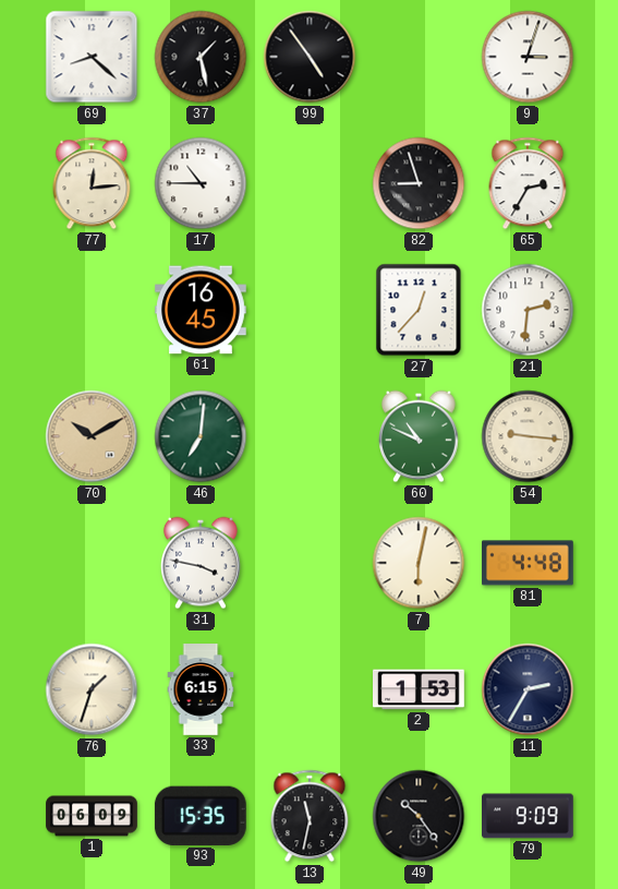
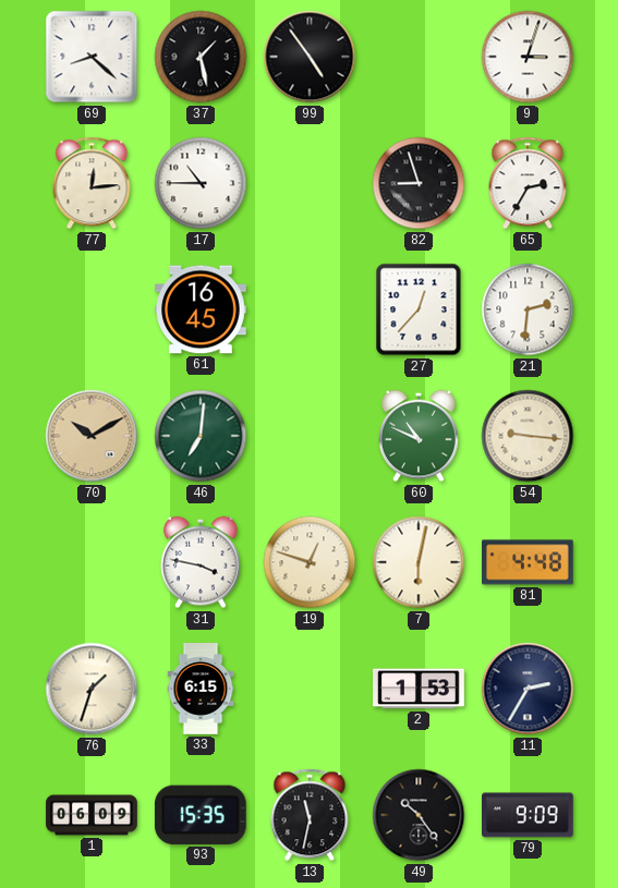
19: none -> 12:48 (310, 562)
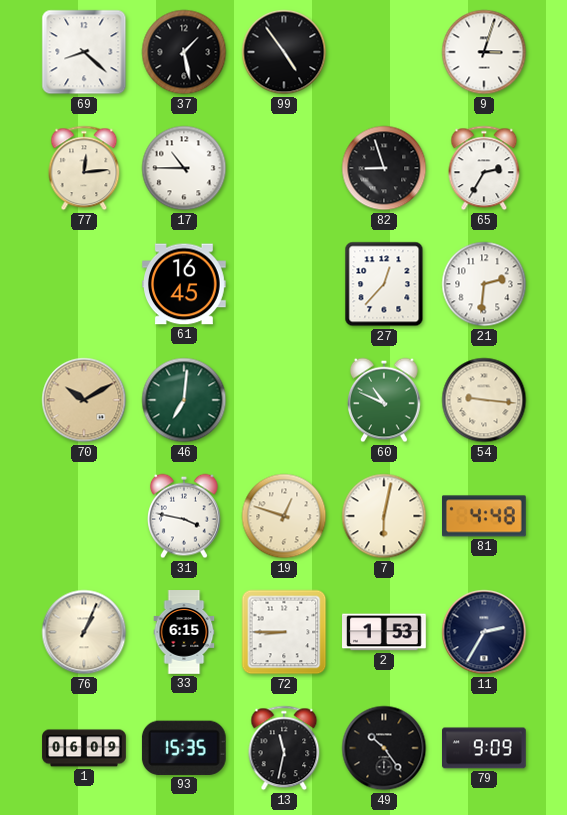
76: 1:33 -> 1:04 (84, 632)
72: none -> 8:45 (284, 632)
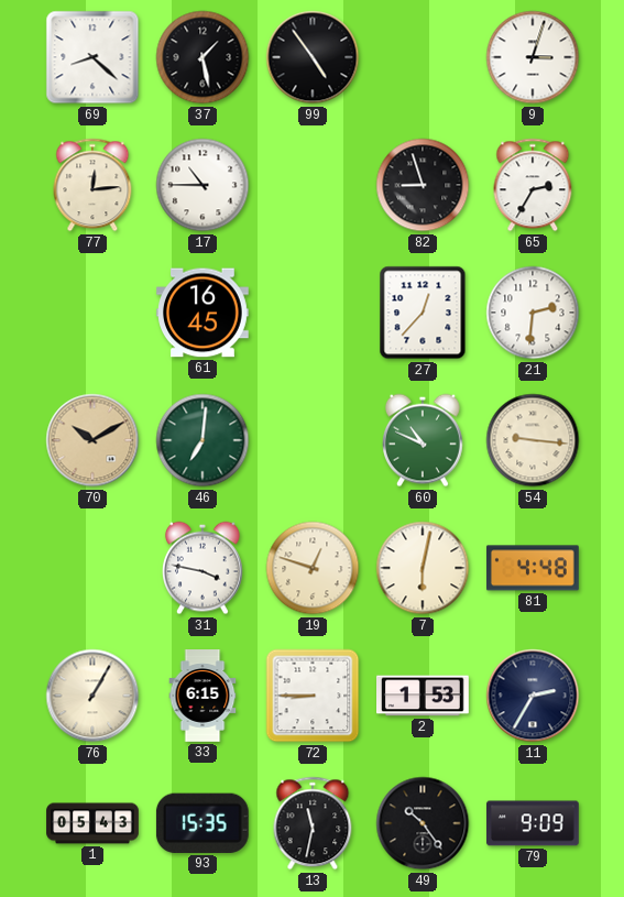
76: 1:04 -> 1:05 (92, 696)
1: 06:09 -> 05:43 (92, 823)
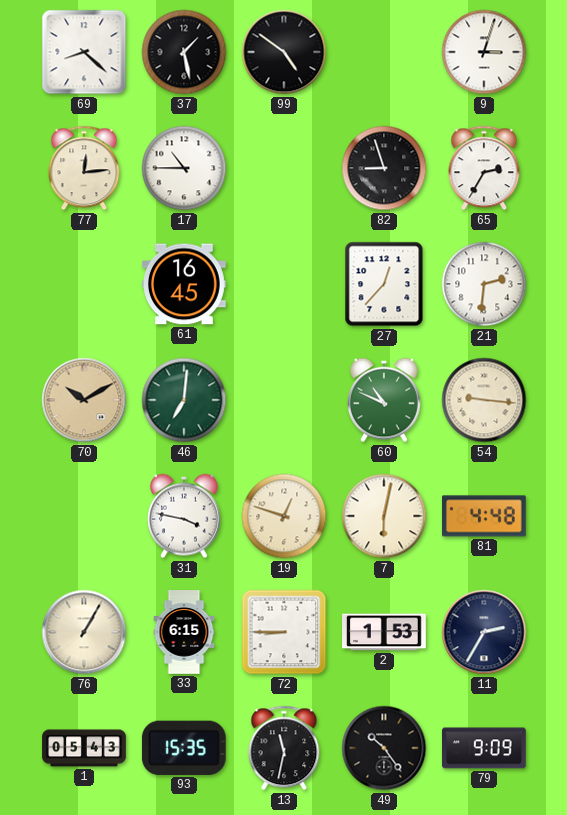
99: 4:54 -> 4:51 (284, 52)
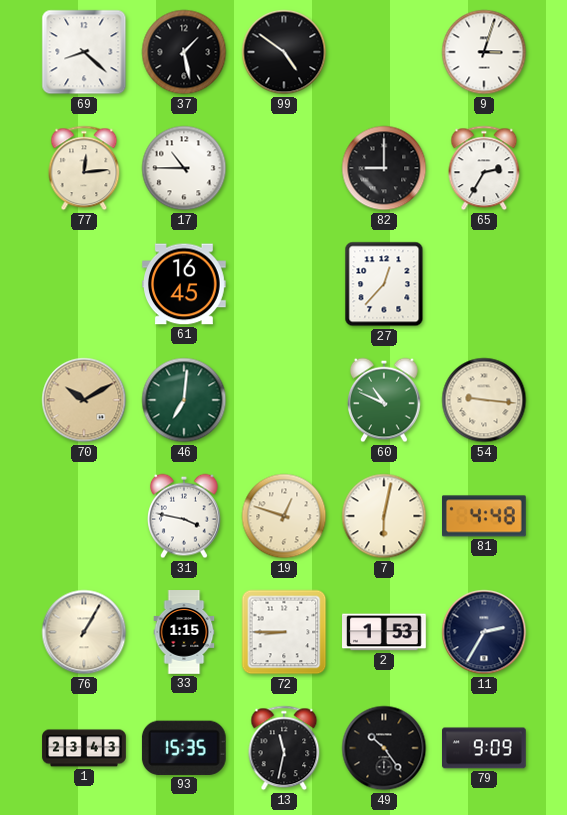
82: 8:57 -> 9:00 (384, 168)
21: 2:31 -> none (484, 284)
33: 6:15 -> 1:15 (184, 632)
1: 05:43 -> 23:43 (84, 748)
